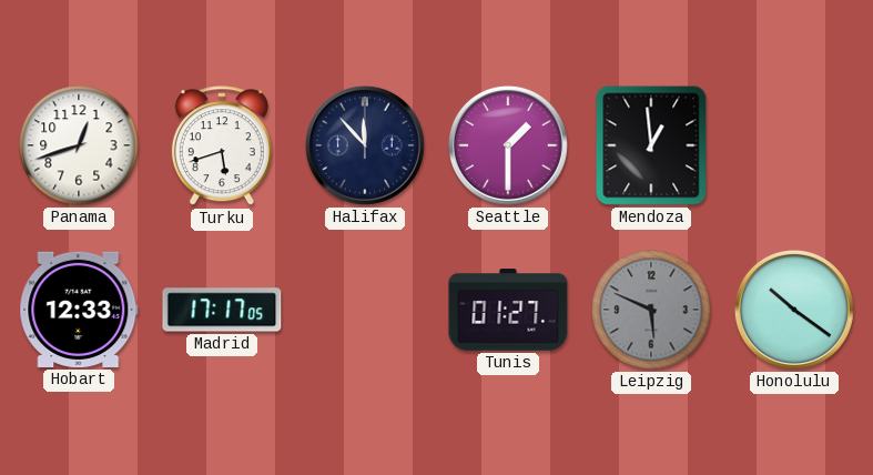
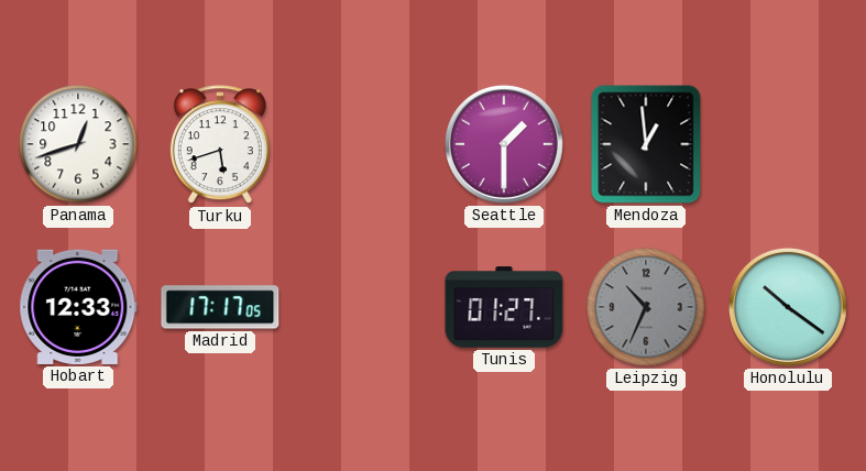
Halifax: 11:53 -> none (365, 145)
Leipzig: 5:49 -> 10:34 (646, 307)
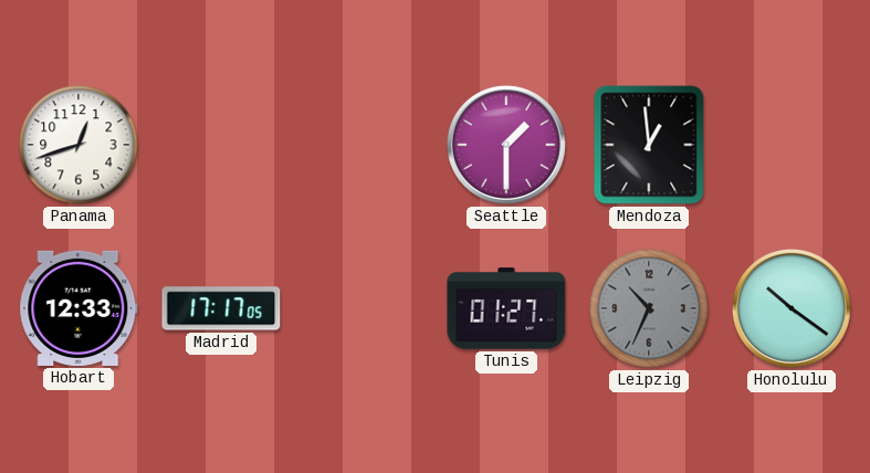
Turku: 5:42 -> none (220, 145)
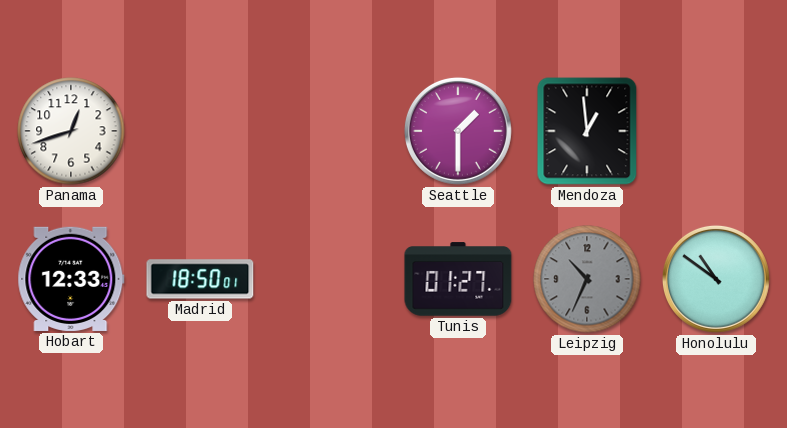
Madrid: 17:17 -> 18:50 (200, 279)
Honolulu: 10:21 -> 10:51 (716, 279)
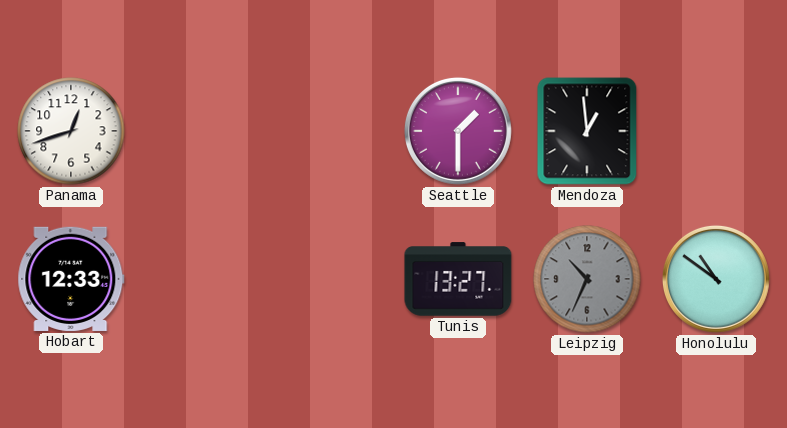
Madrid: 18:50 -> none (200, 279)
Tunis: 01:27 -> 13:27 (458, 279)
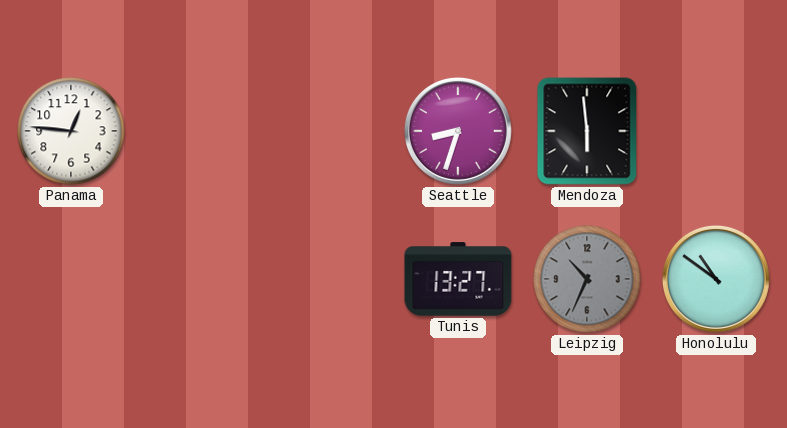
Panama: 12:42 -> 12:46 (71, 131)
Seattle: 1:30 -> 8:33 (458, 131)
Mendoza: 12:59 -> 5:59 (587, 131)
Hobart: 12:33 -> none (71, 279)
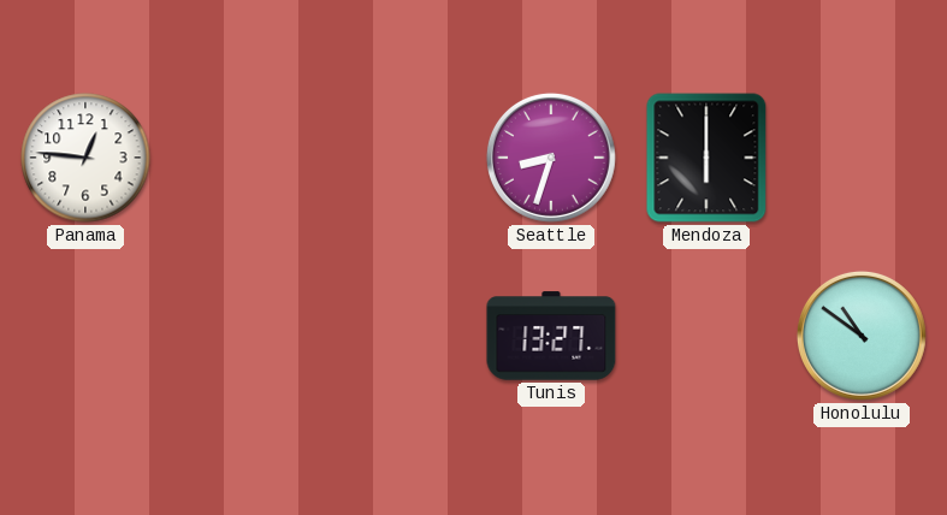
Mendoza: 5:59 -> 6:00 (706, 158)
Leipzig: 10:34 -> none (587, 279)
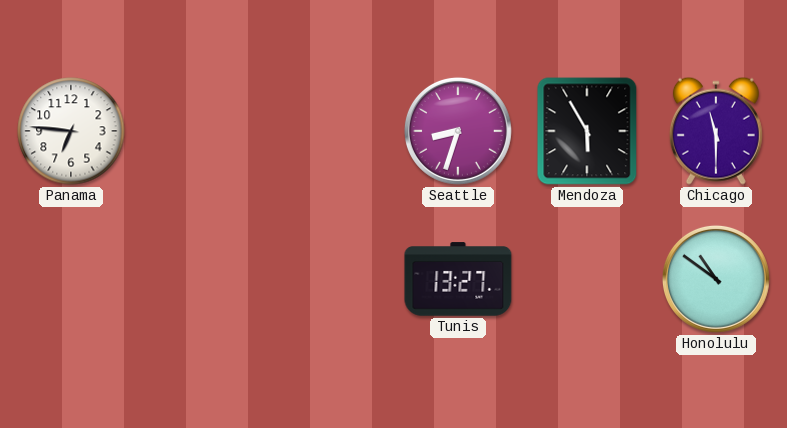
Panama: 12:46 -> 6:46 (71, 131)
Mendoza: 6:00 -> 5:55 (587, 131)
Chicago: none -> 11:30 (716, 131)
